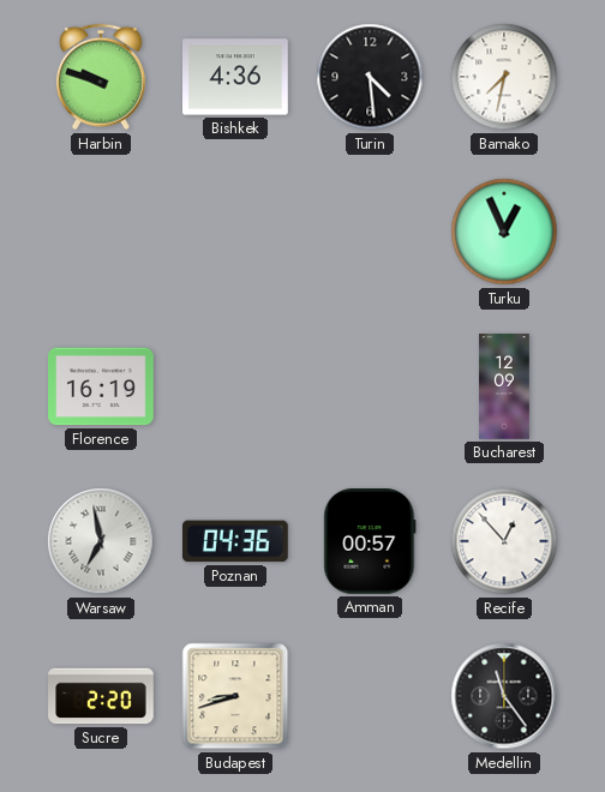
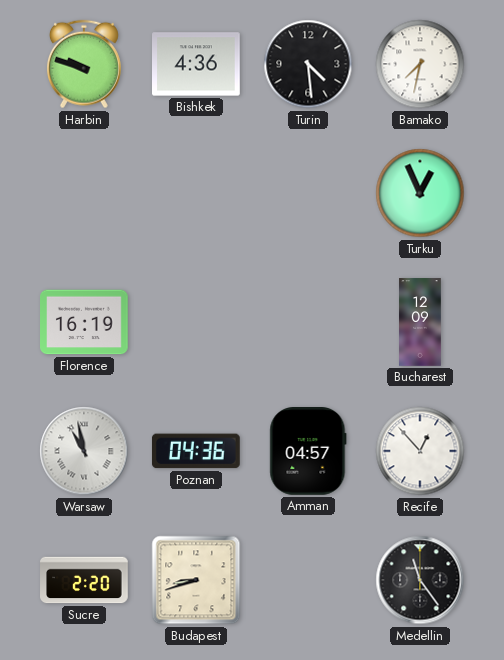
Warsaw: 6:58 -> 10:58 (84, 451)
Amman: 00:57 -> 04:57 (308, 452)
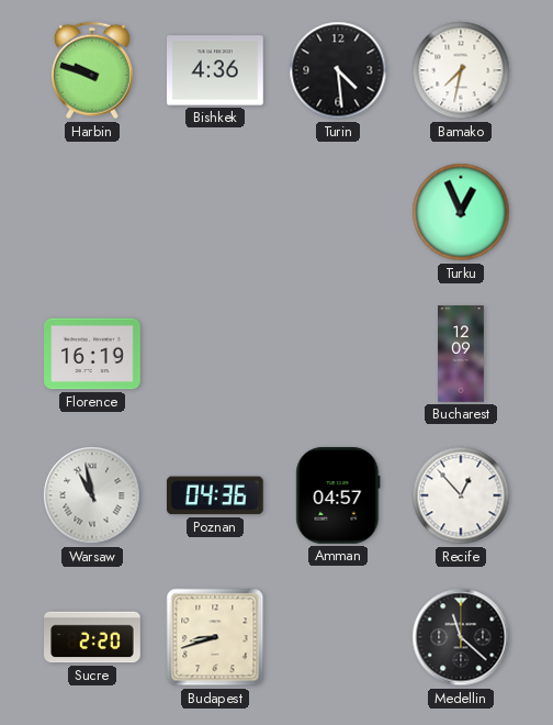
Medellin: 11:24 -> 11:22 (461, 637)
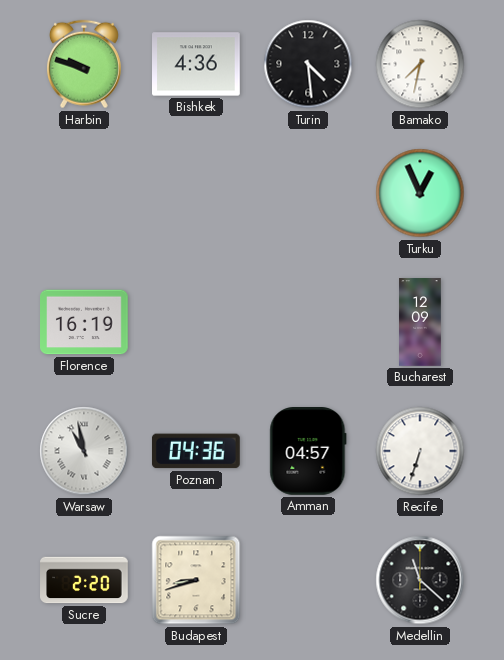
Recife: 12:53 -> 6:33 (420, 451)
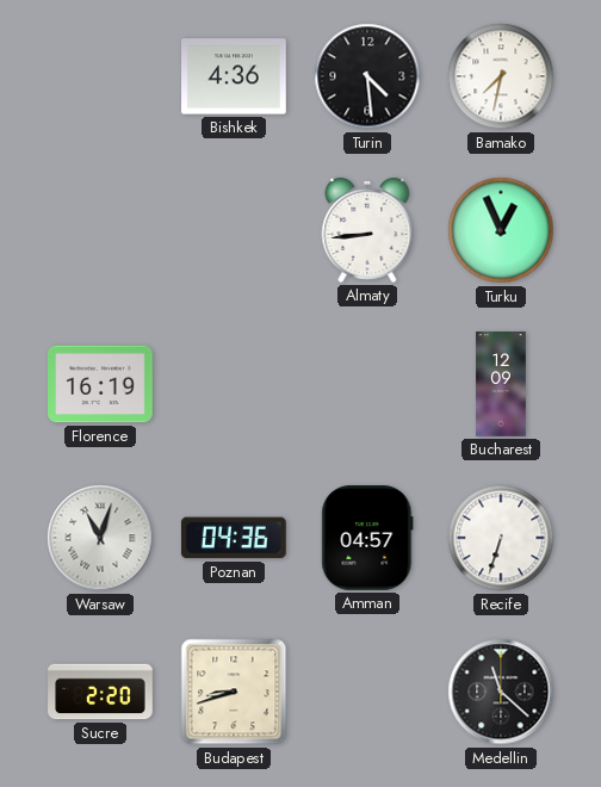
Harbin: 9:48 -> none (84, 64)
Almaty: none -> 8:44 (367, 230)
Warsaw: 10:58 -> 11:03 (100, 538)
